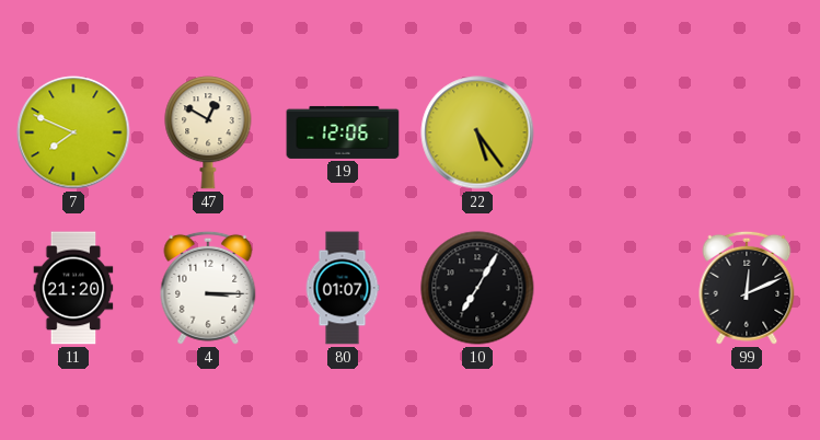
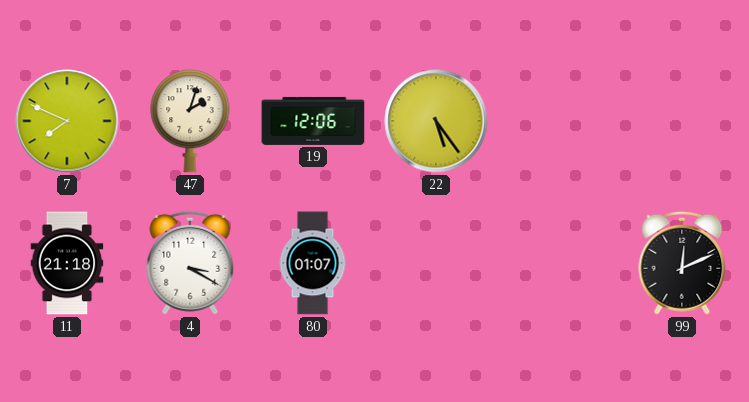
47: 12:50 -> 2:03 (190, 121)
11: 21:20 -> 21:18 (67, 263)
4: 3:15 -> 3:20 (190, 263)
10: 7:05 -> none (477, 288)
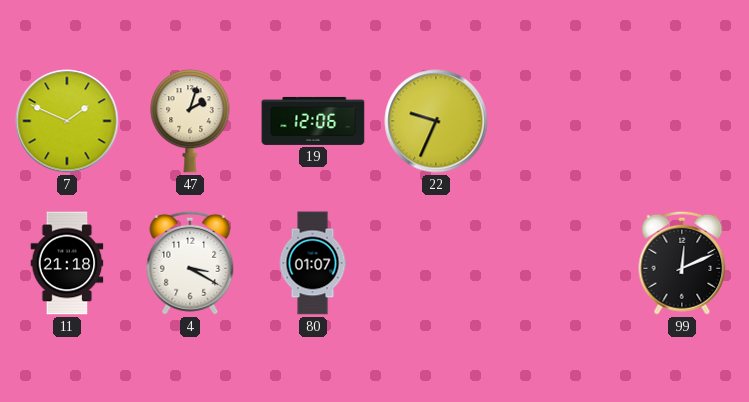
7: 7:49 -> 1:49 (67, 121)
22: 5:24 -> 9:34 (436, 121)
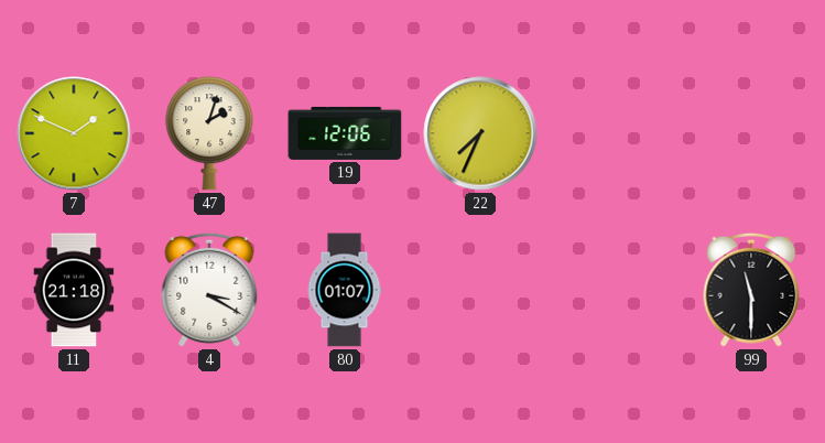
22: 9:34 -> 7:34 (480, 133)
99: 12:11 -> 11:30 (751, 290)
